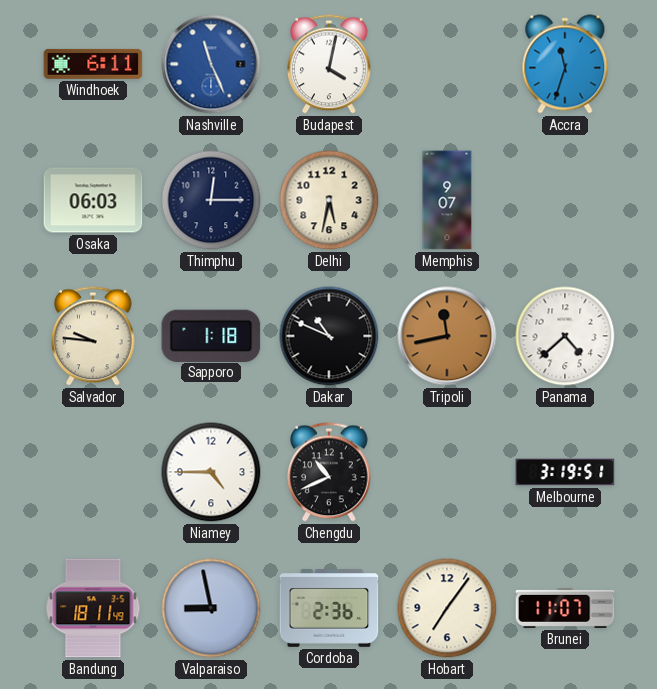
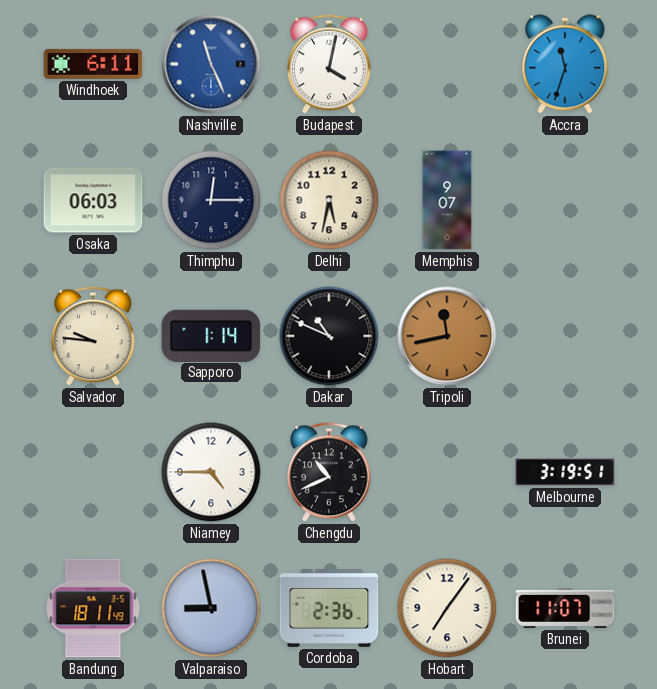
Sapporo: 1:18 -> 1:14 (211, 335)
Panama: 4:38 -> none (565, 336)
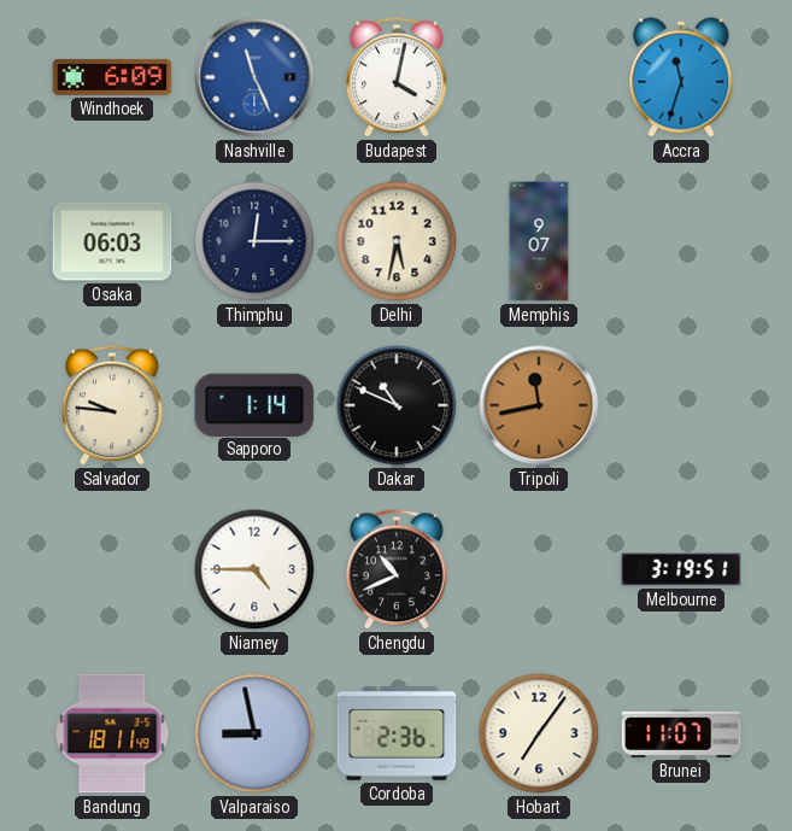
Windhoek: 6:11 -> 6:09 (112, 77)
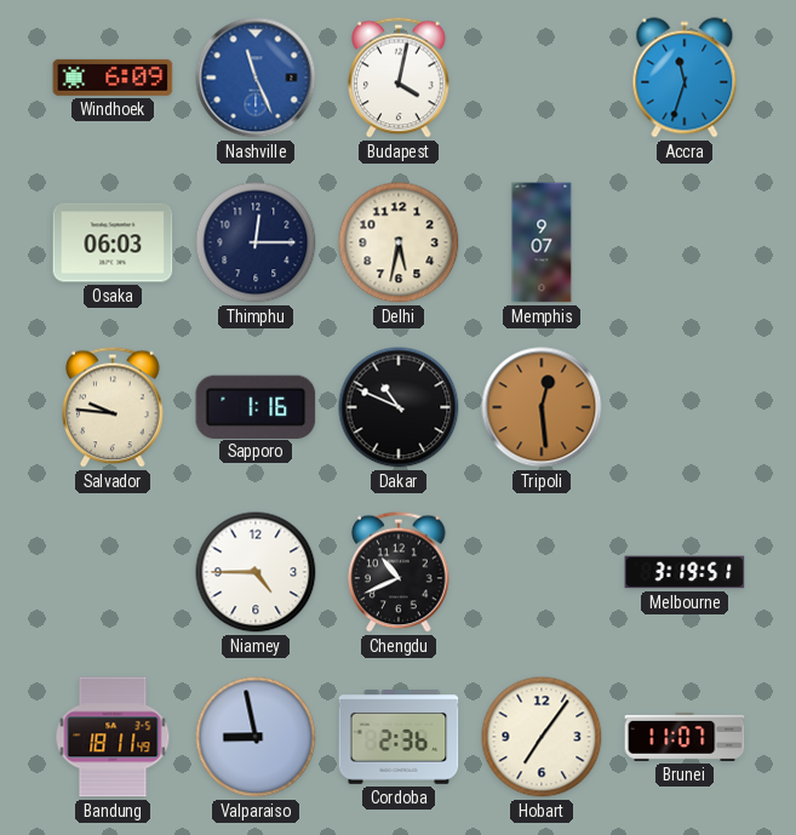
Sapporo: 1:14 -> 1:16 (256, 406)
Tripoli: 11:43 -> 12:29 (542, 407)
